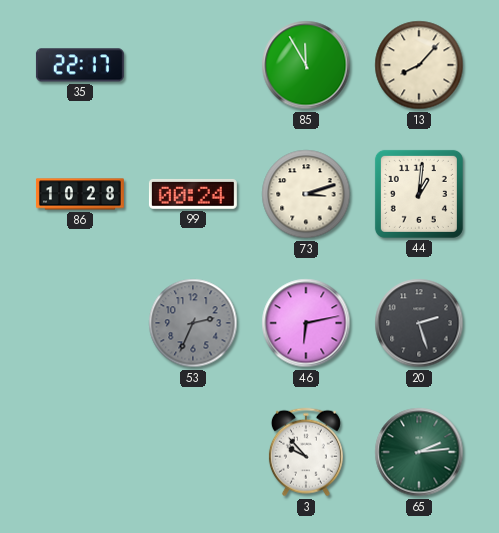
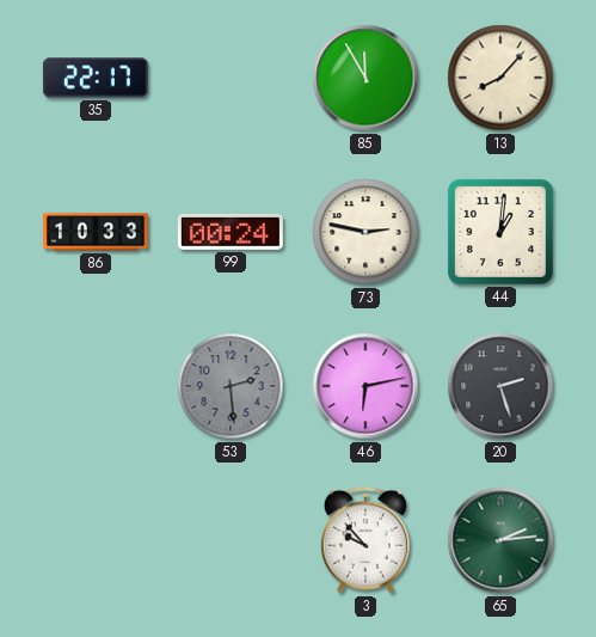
86: 10:28 -> 10:33 (96, 232)
73: 3:12 -> 2:47 (365, 232)
53: 2:34 -> 2:29 (231, 386)
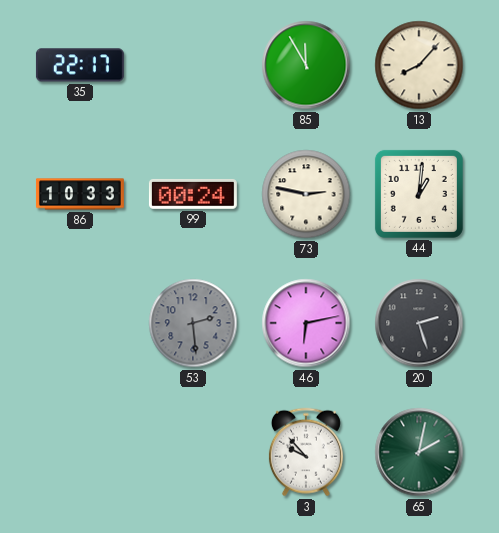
65: 2:14 -> 2:02 (419, 452)
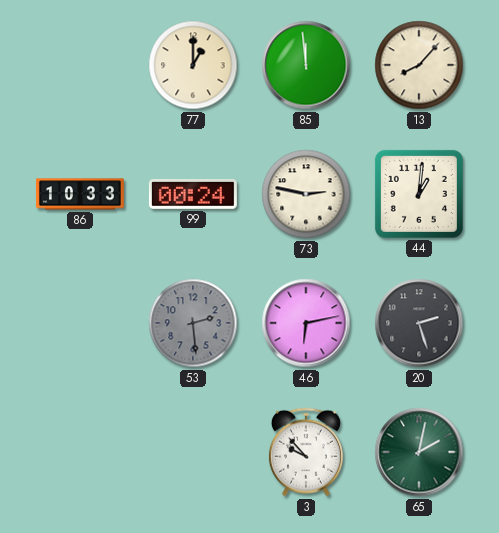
35: 22:17 -> none (80, 65)
77: none -> 1:00 (193, 65)
85: 11:55 -> 11:59 (306, 65)
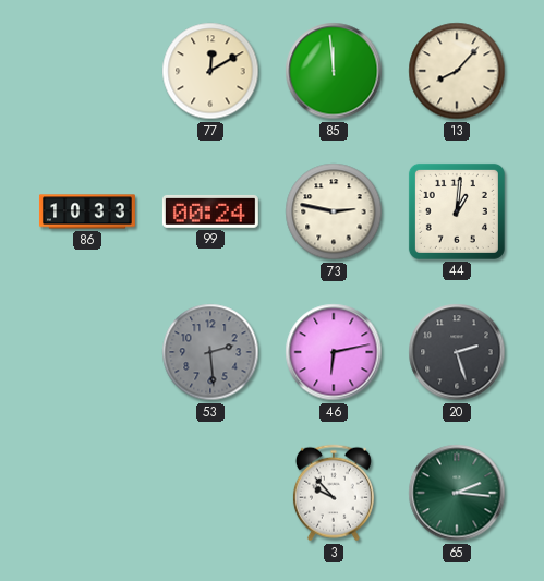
77: 1:00 -> 12:10 (210, 71)
65: 2:02 -> 2:16 (457, 493)
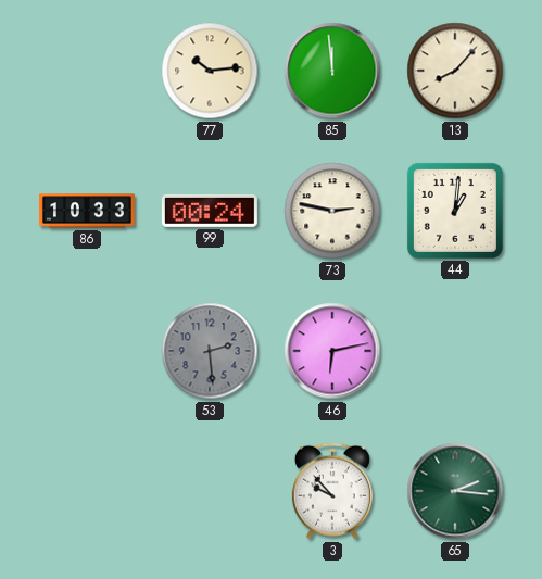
77: 12:10 -> 10:14 (210, 71)
20: 2:27 -> none (457, 352)
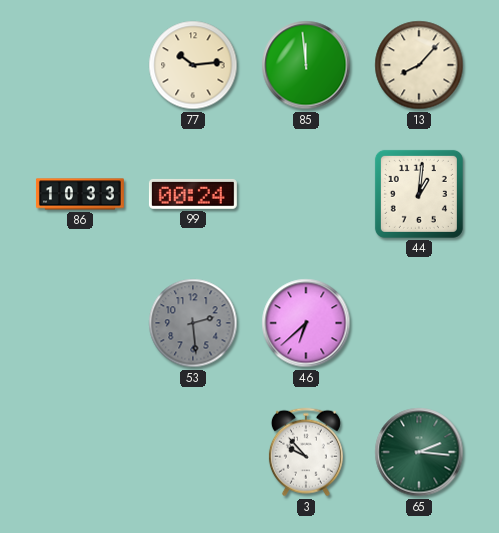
73: 2:47 -> none (332, 211)
46: 6:13 -> 6:38 (306, 323)
